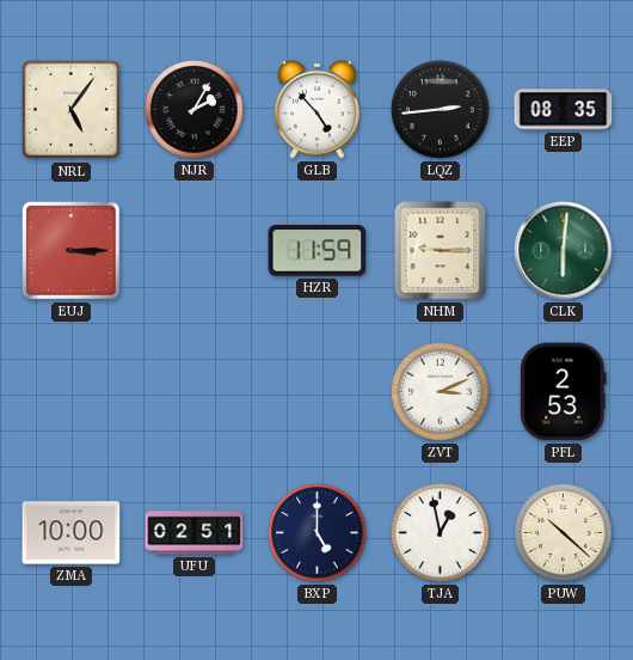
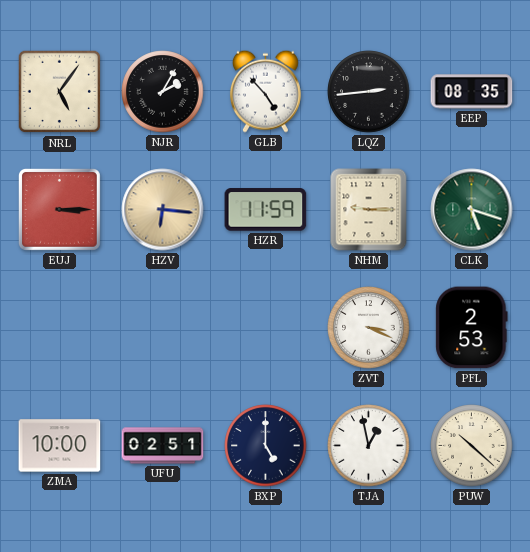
HZV: none -> 6:16 (163, 210)
CLK: 6:01 -> 5:18 (472, 210)
ZVT: 3:11 -> 3:19 (369, 328)
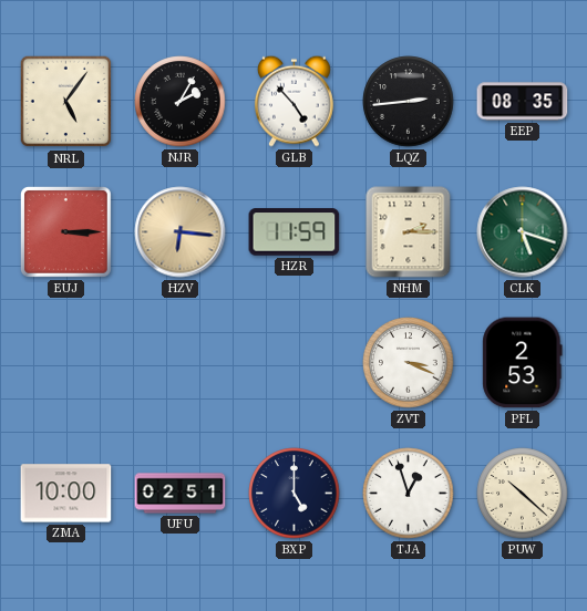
NHM: 9:15 -> 2:15 (409, 232)
TJA: 12:58 -> 12:57 (409, 494)
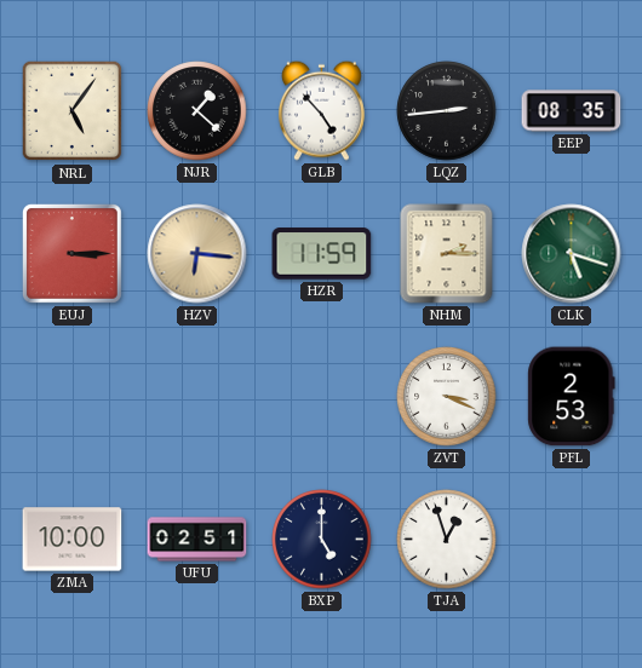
NJR: 2:05 -> 1:22 (197, 111)
PUW: 10:22 -> none (523, 494)
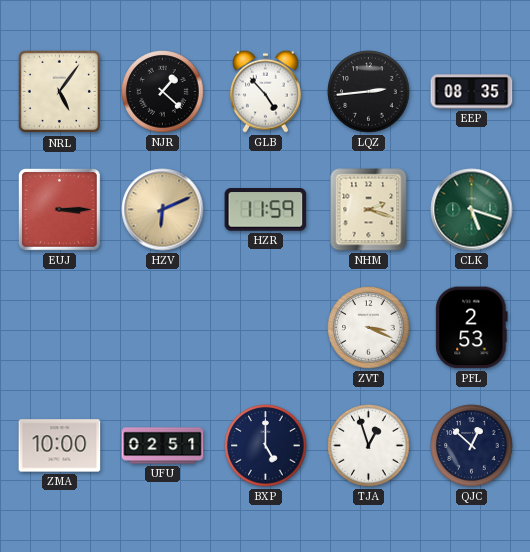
HZV: 6:16 -> 6:11 (163, 210)
NHM: 2:15 -> 2:18 (369, 210)
QJC: none -> 12:52 (472, 446)
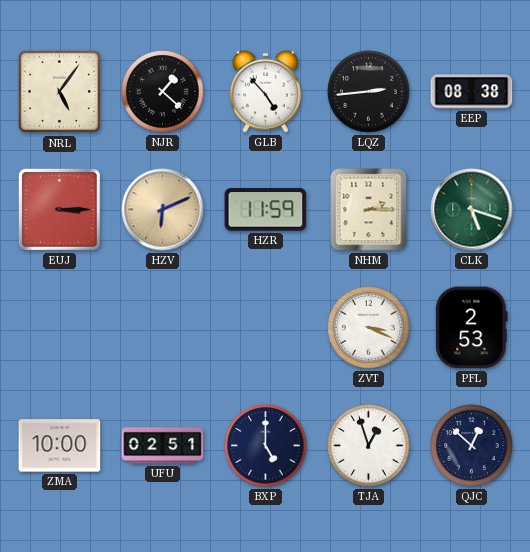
EEP: 08:35 -> 08:38 (472, 92)
NHM: 2:18 -> 2:15 (369, 210)
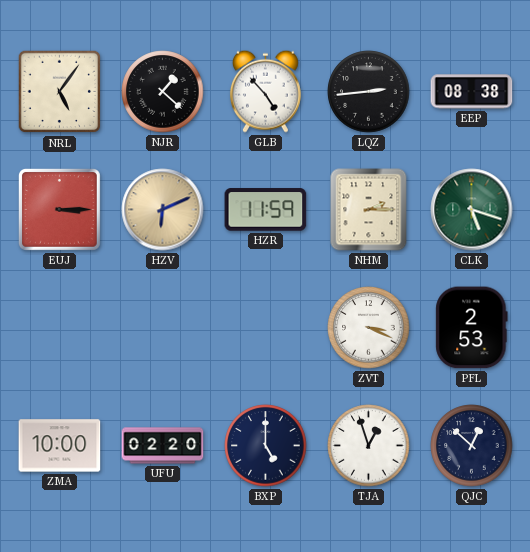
UFU: 02:51 -> 02:20 (163, 446)
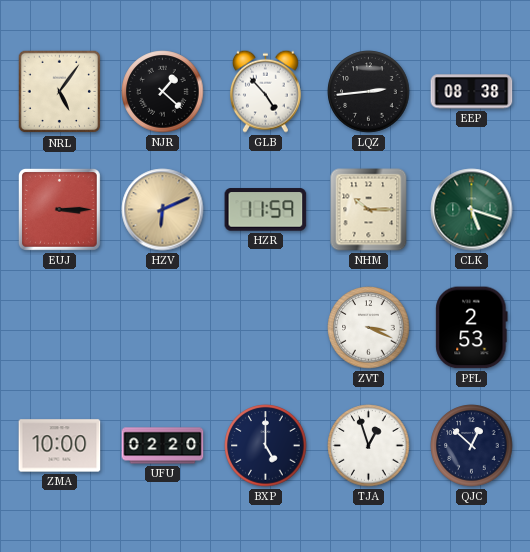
NHM: 2:15 -> 10:15 (369, 210)
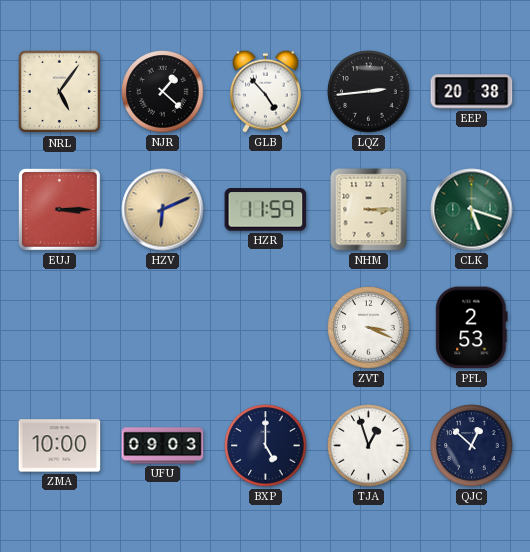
EEP: 08:38 -> 20:38 (472, 92)
NHM: 10:15 -> 3:15 (369, 210)
UFU: 02:20 -> 09:03 (163, 446)
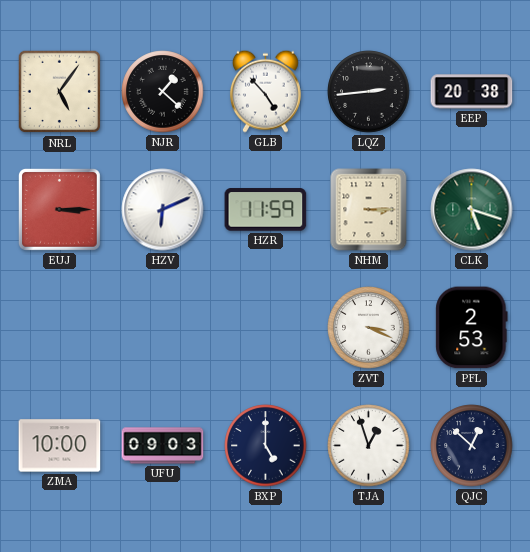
HZV dial: champagne -> white (163, 210)
